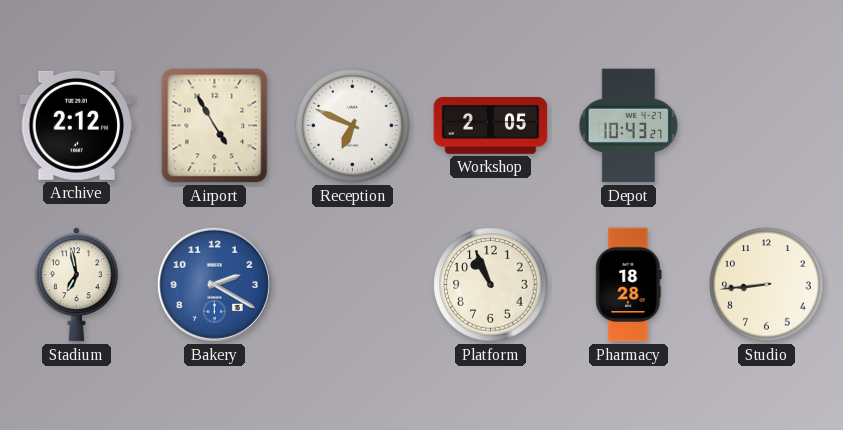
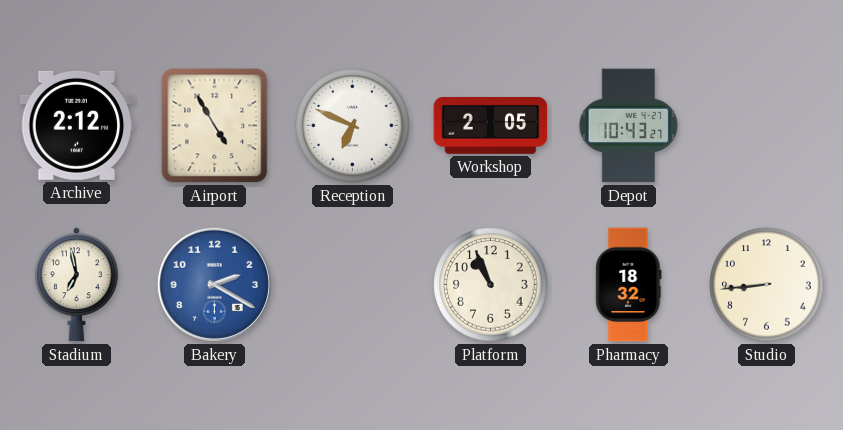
Pharmacy: 18:28 -> 18:32 (629, 285)
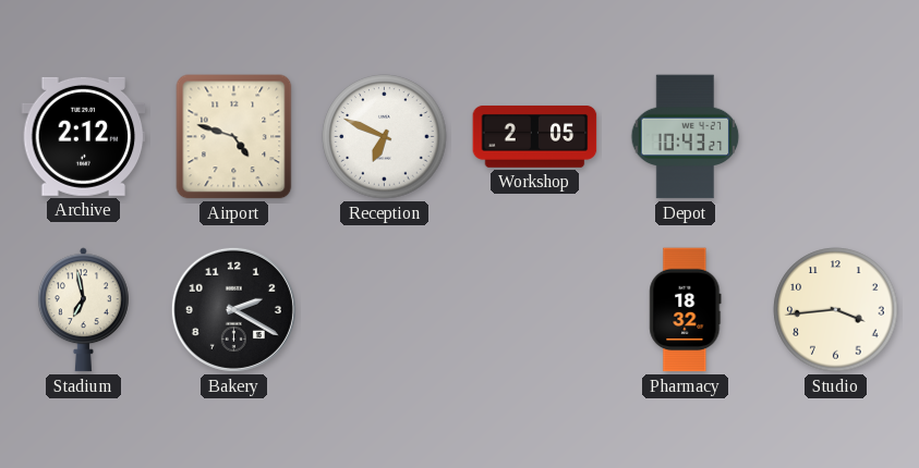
Airport: 4:55 -> 4:48 (234, 137)
Bakery dial: blue -> black (233, 309)
Platform: 10:56 -> none (491, 285)
Studio: 8:44 -> 3:44 (836, 310)
